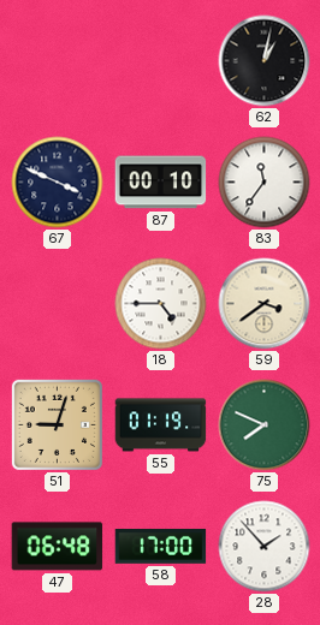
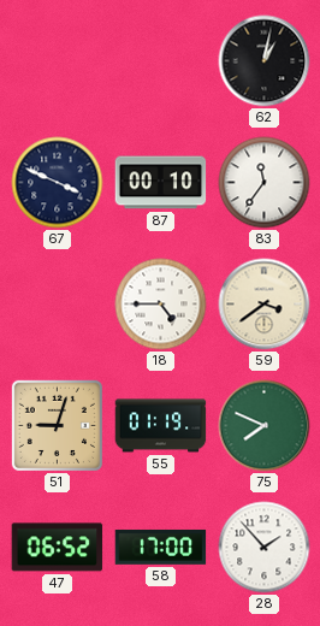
47: 06:48 -> 06:52 (58, 548)
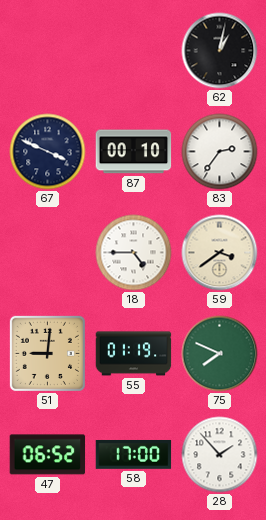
83: 11:36 -> 2:36 (220, 152)
51: 9:03 -> 9:01 (47, 353)
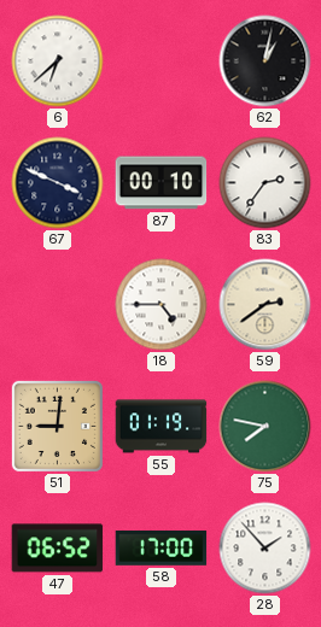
6: none -> 6:38 (58, 61)
59: 3:39 -> 2:39 (265, 305)
75: 7:49 -> 7:47 (265, 427)
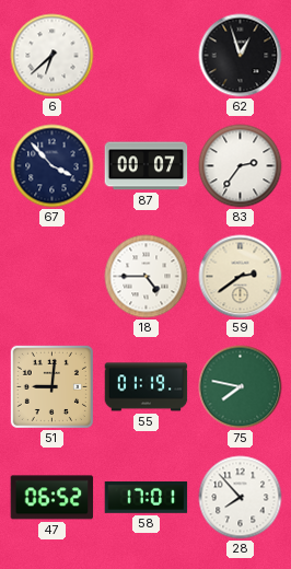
62: 1:02 -> 12:57 (241, 56)
67: 3:49 -> 3:53 (53, 166)
87: 00:10 -> 00:07 (147, 166)
58: 17:00 -> 17:01 (147, 498)
28: 1:53 -> 7:53 (241, 498)
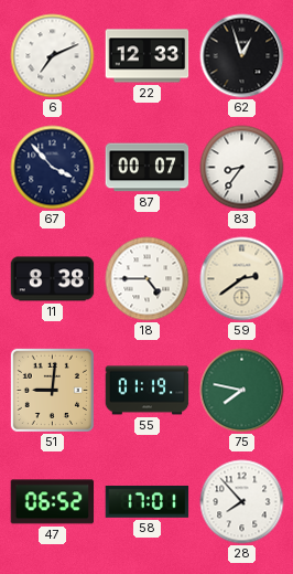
6: 6:38 -> 7:11 (53, 56)
22: none -> 12:33 (148, 56)
83: 2:36 -> 8:36 (242, 168)
11: none -> 8:38 (53, 279)
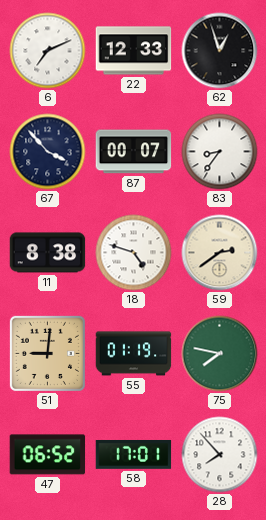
18: 4:45 -> 4:48 (134, 253)
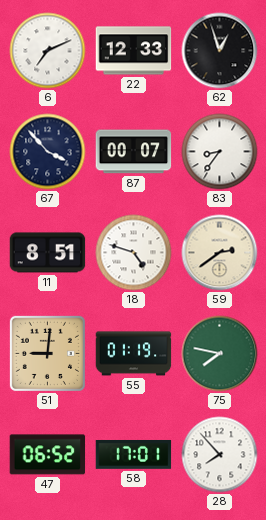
11: 8:38 -> 8:51 (48, 253)
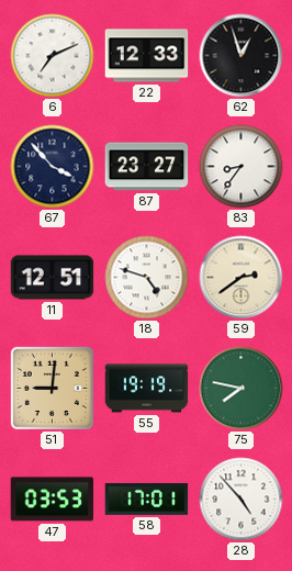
87: 00:07 -> 23:27 (147, 167)
11: 8:51 -> 12:51 (53, 278)
55: 01:19 -> 19:19 (147, 389)
47: 06:52 -> 03:53 (53, 500)
28: 7:53 -> 4:53 (242, 500)
